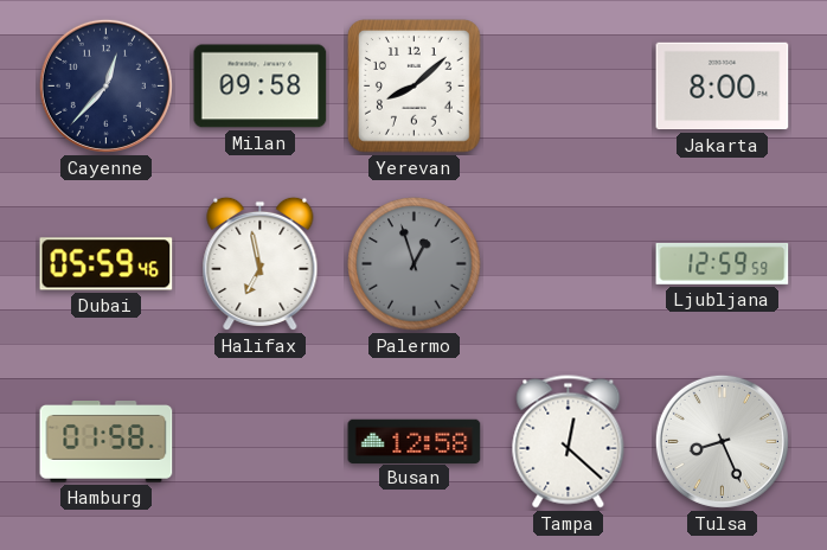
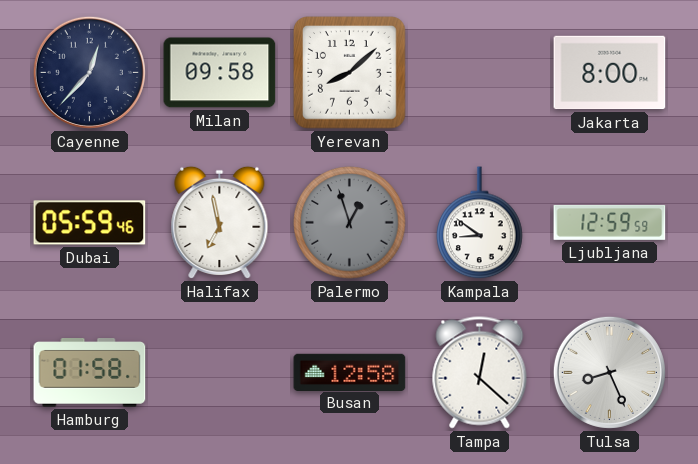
Kampala: none -> 8:51 (480, 223)
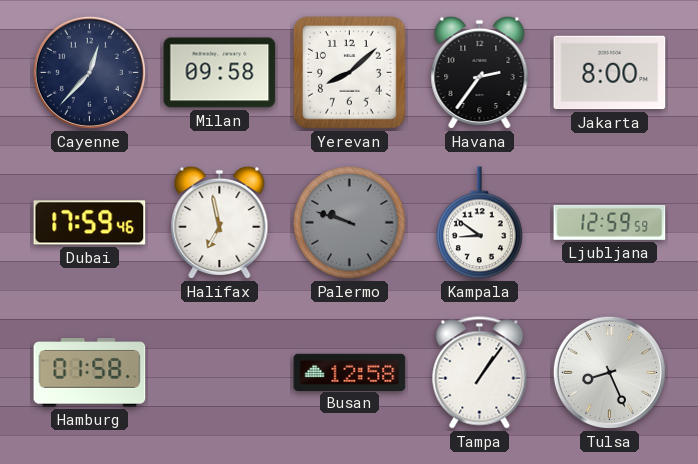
Havana: none -> 2:36 (480, 73)
Dubai: 05:59 -> 17:59 (90, 223)
Palermo: 12:57 -> 9:48 (350, 223)
Tampa: 12:22 -> 1:06 (480, 373)
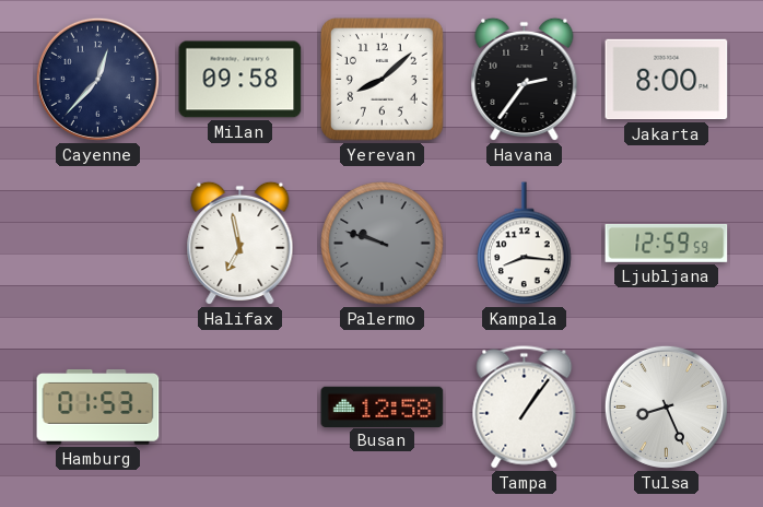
Dubai: 17:59 -> none (90, 223)
Kampala: 8:51 -> 8:16 (525, 244)
Hamburg: 01:58 -> 01:53 (98, 408)
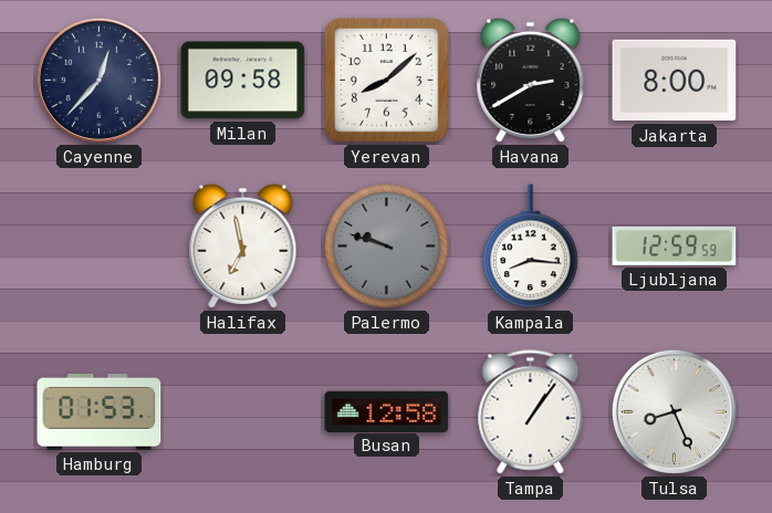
Havana: 2:36 -> 2:40 (531, 81)
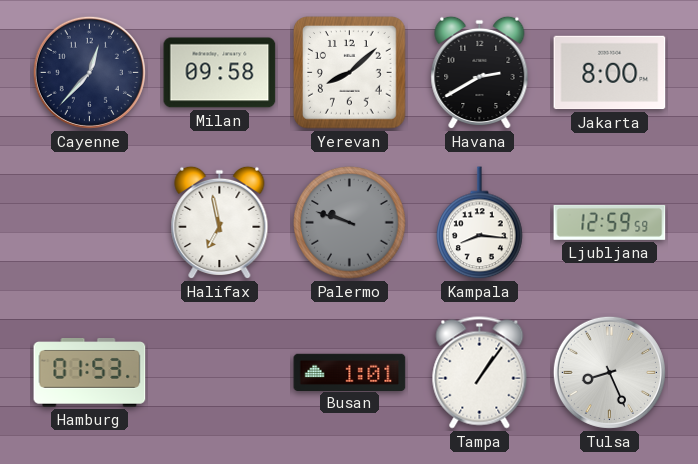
Busan: 12:58 -> 1:01 (350, 372)
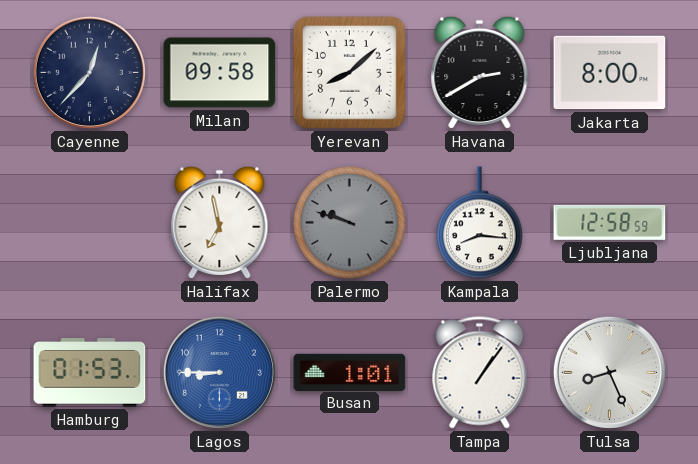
Ljubljana: 12:59 -> 12:58 (610, 222)
Lagos: none -> 8:45 (219, 372)
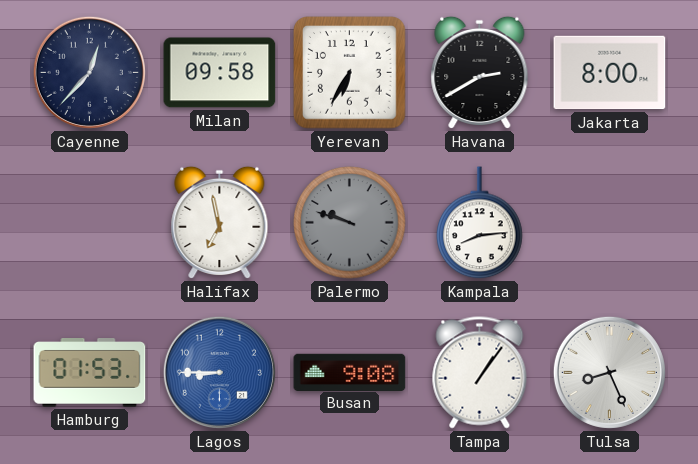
Yerevan: 8:08 -> 6:35 (350, 73)
Kampala: 8:16 -> 8:14 (480, 223)
Ljubljana: 12:58 -> none (610, 222)
Busan: 1:01 -> 9:08 (350, 372)
